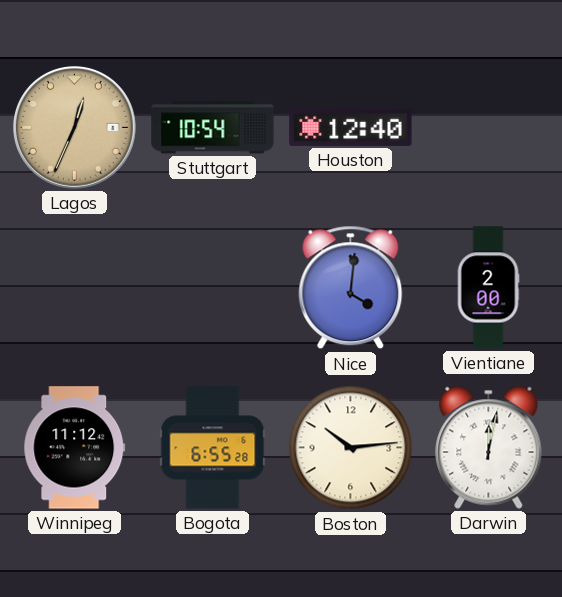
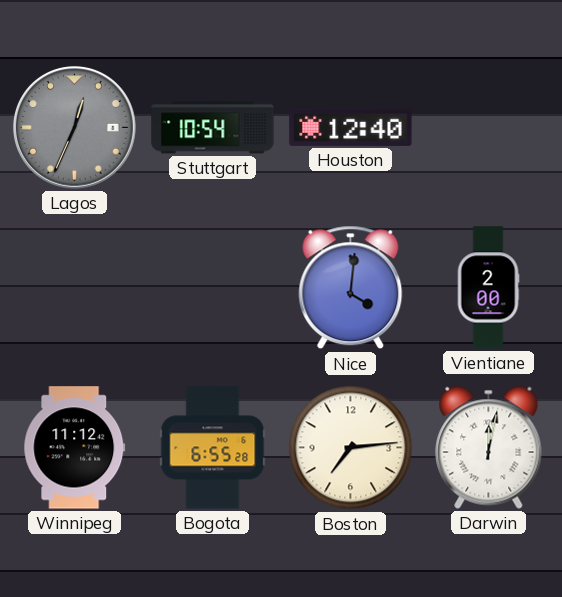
Lagos dial: champagne -> grey (74, 127)
Boston: 10:14 -> 7:14 (351, 448)
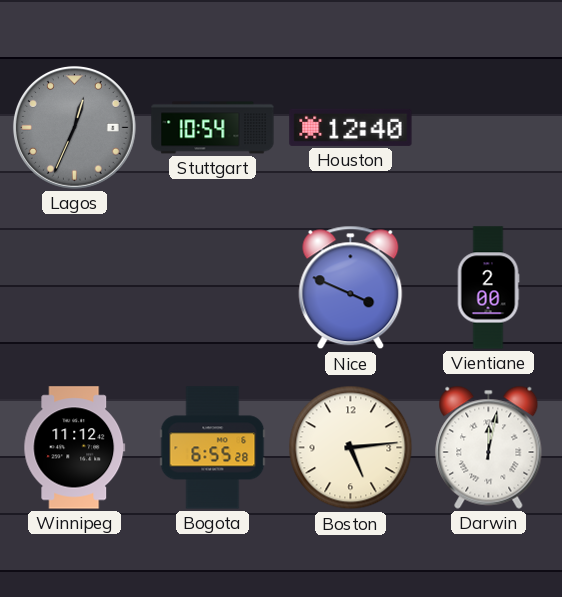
Nice: 4:01 -> 3:49 (351, 288)
Boston: 7:14 -> 5:14 (351, 448)
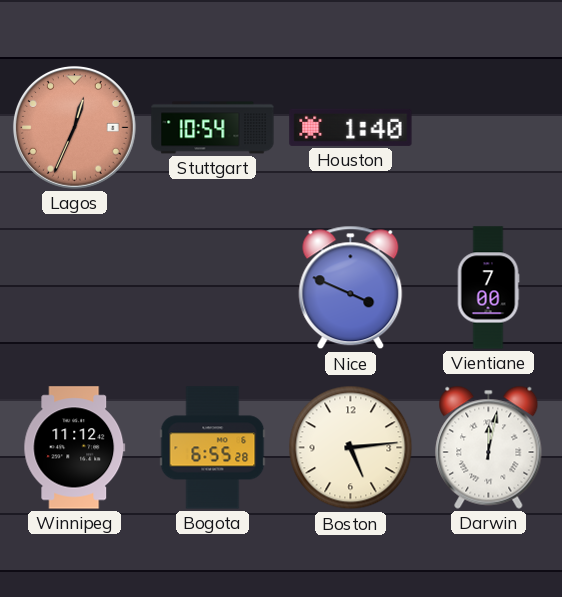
Lagos dial: grey -> salmon (74, 127)
Houston: 12:40 -> 1:40 (351, 127)
Vientiane: 2:00 -> 7:00 (488, 288)
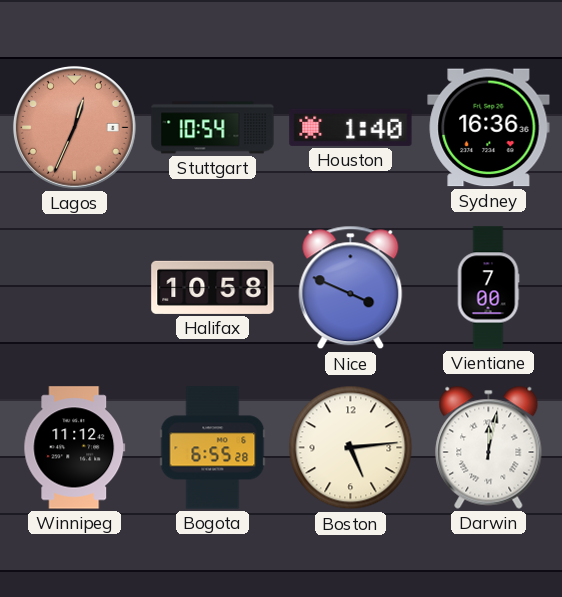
Sydney: none -> 16:36 (489, 128)
Halifax: none -> 10:58 (213, 287)
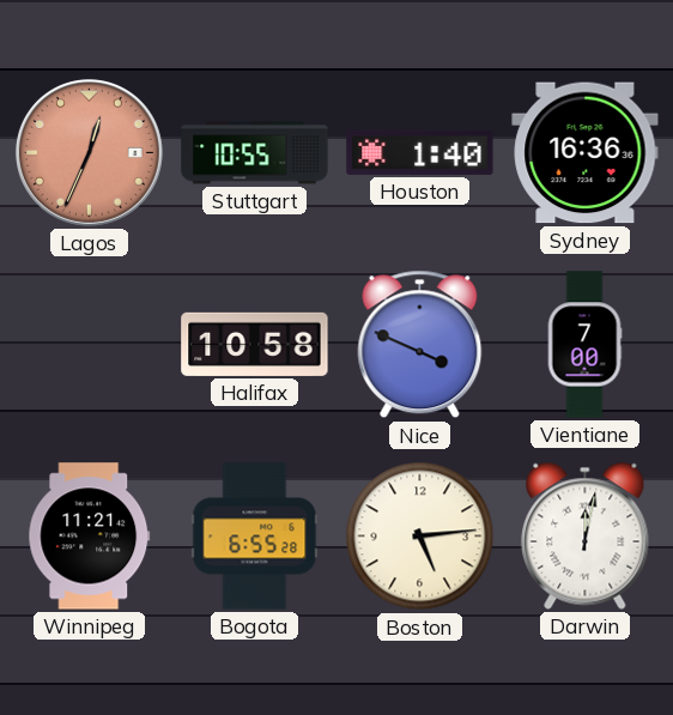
Stuttgart: 10:54 -> 10:55 (255, 153)
Winnipeg: 11:12 -> 11:21 (90, 537)
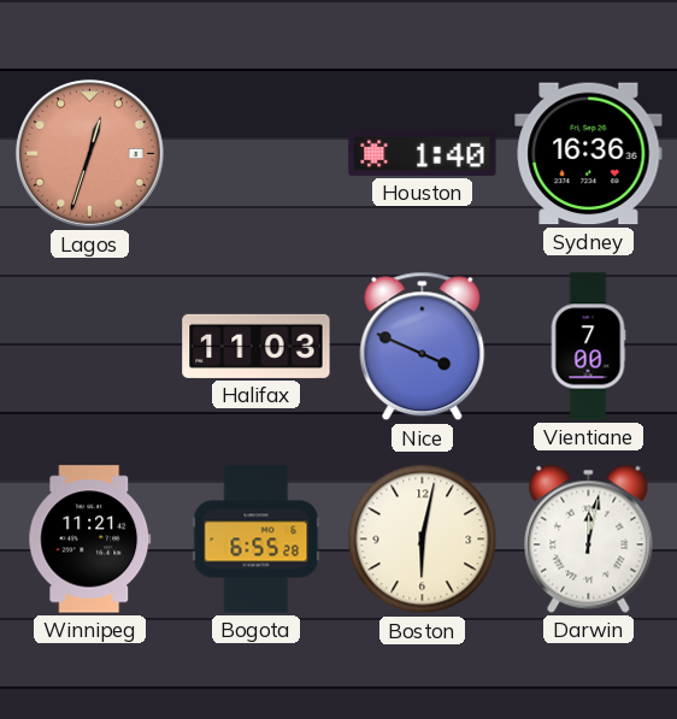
Lagos: 12:34 -> 12:33 (89, 153)
Stuttgart: 10:55 -> none (255, 153)
Halifax: 10:58 -> 11:03 (257, 346)
Boston: 5:14 -> 6:02 (423, 540)
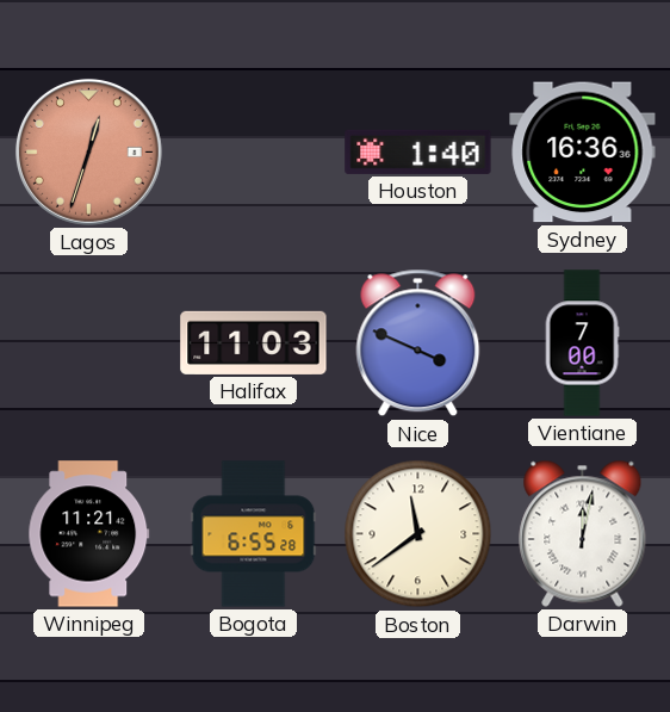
Boston: 6:02 -> 11:39 (418, 534)
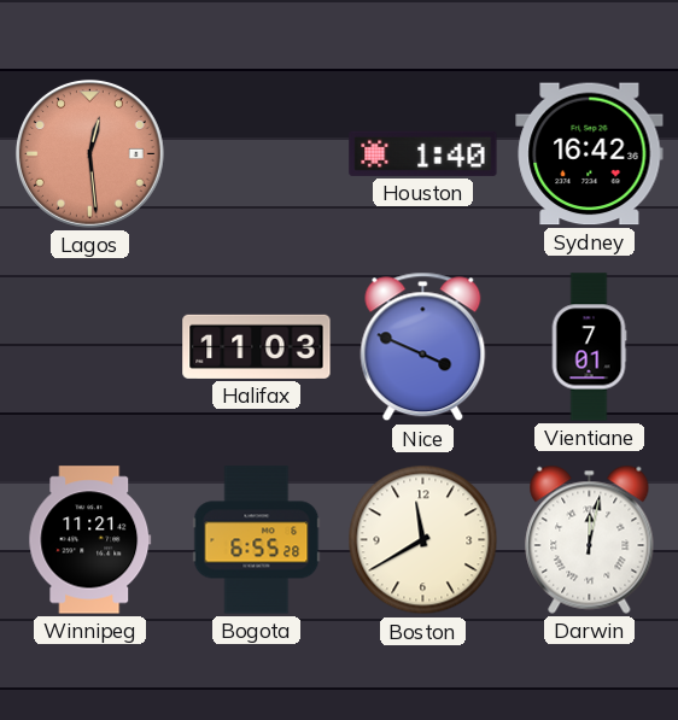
Lagos: 12:33 -> 12:29 (89, 153)
Sydney: 16:36 -> 16:42 (590, 154)
Vientiane: 7:00 -> 7:01 (589, 347)
Boston: 11:39 -> 11:40 (423, 540)
